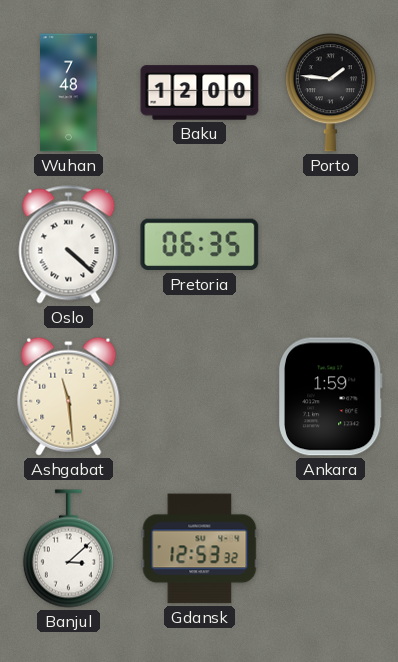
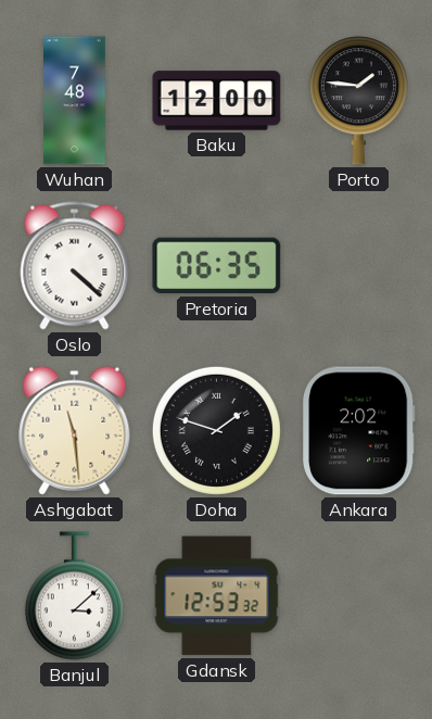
Doha: none -> 1:48 (216, 430)
Ankara: 1:59 -> 2:02 (358, 431)
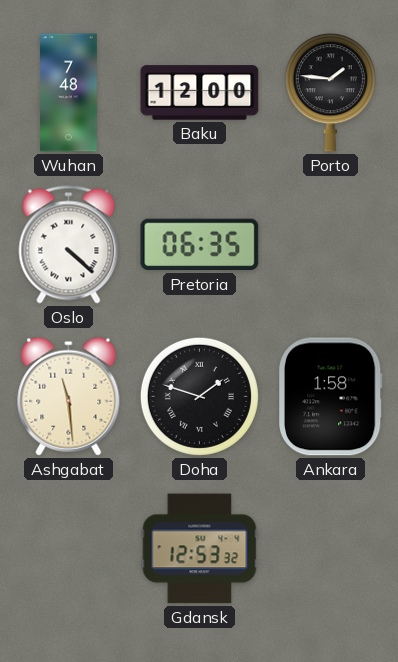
Ankara: 2:02 -> 1:58 (330, 397)
Banjul: 3:08 -> none (74, 596)
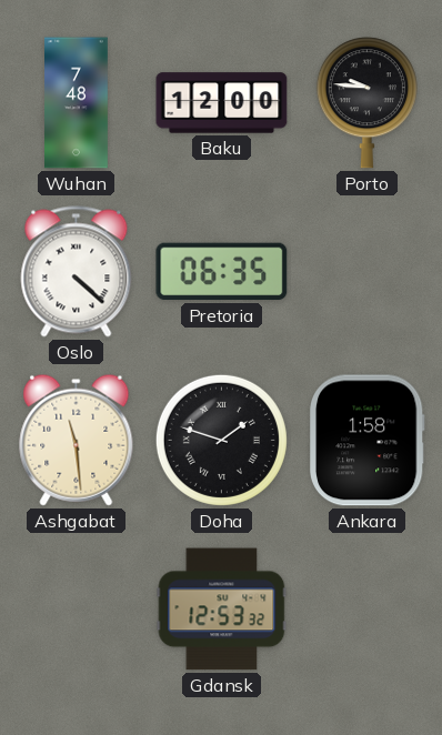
Porto: 1:46 -> 9:46 (366, 103)
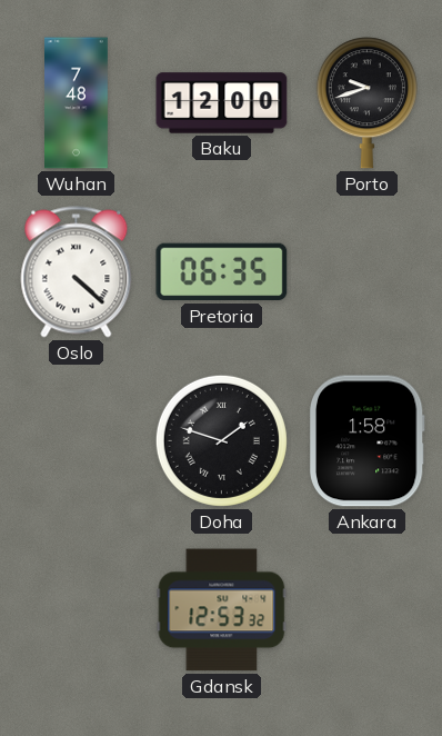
Porto: 9:46 -> 9:42 (366, 103)
Ashgabat: 11:29 -> none (77, 440)
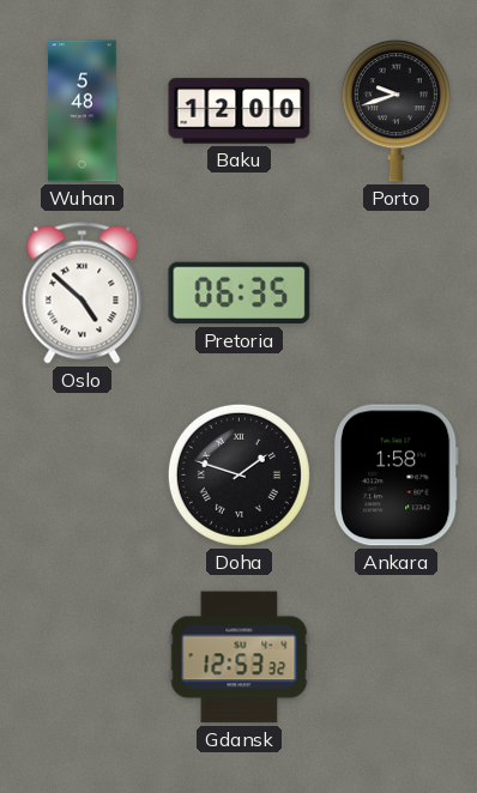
Wuhan: 7:48 -> 5:48 (83, 111)
Oslo: 4:22 -> 4:52 (83, 293)
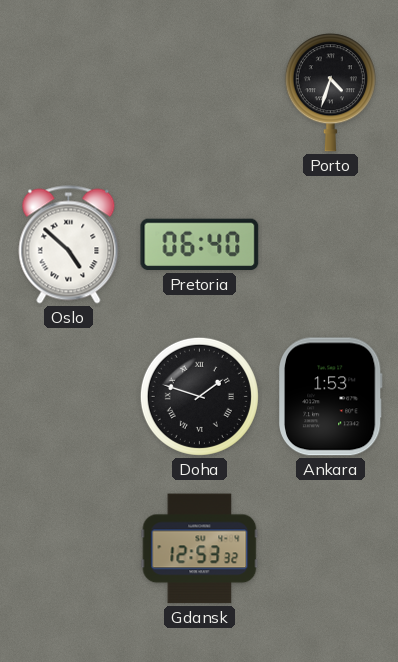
Wuhan: 5:48 -> none (83, 111)
Baku: 12:00 -> none (240, 111)
Porto: 9:42 -> 4:33 (330, 93)
Pretoria: 06:35 -> 06:40 (200, 245)
Ankara: 1:58 -> 1:53 (330, 397)
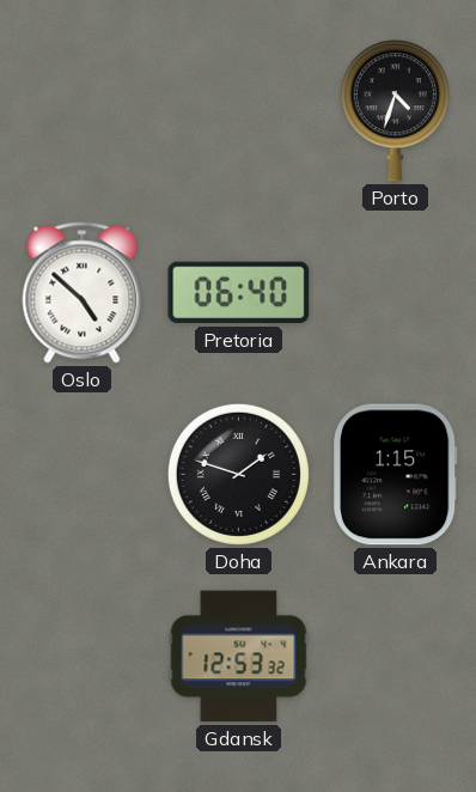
Ankara: 1:53 -> 1:15 (395, 475)
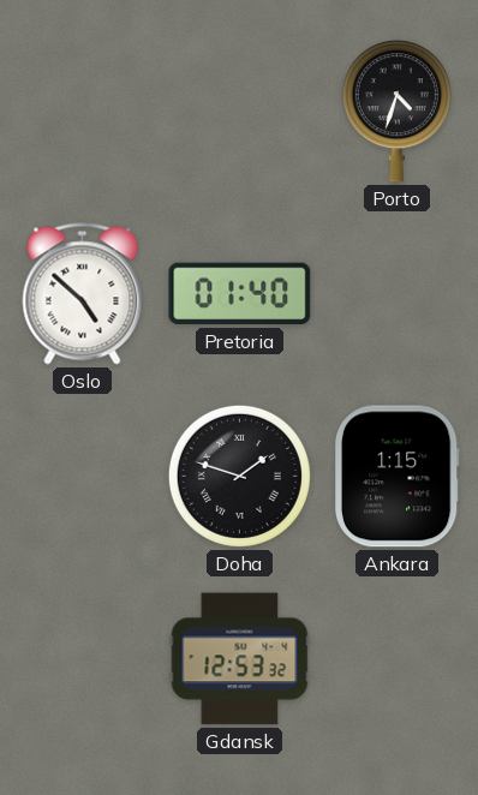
Pretoria: 06:40 -> 01:40 (240, 294)
